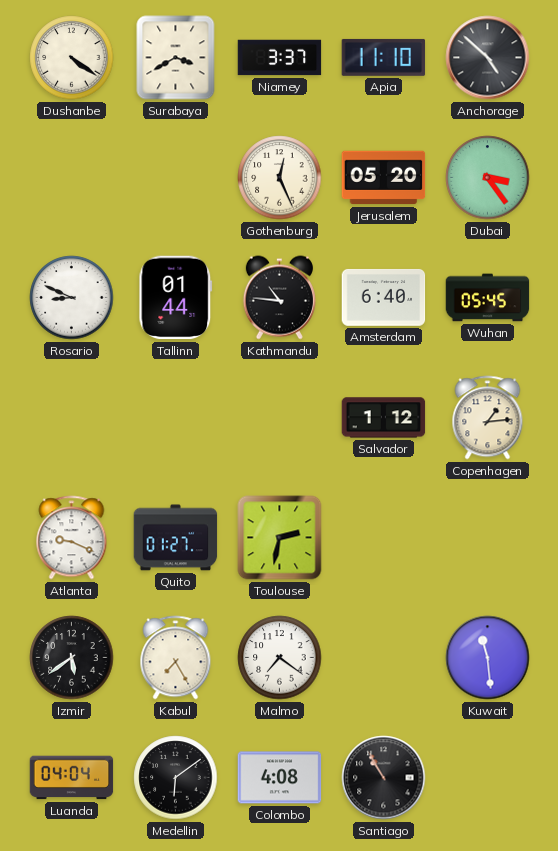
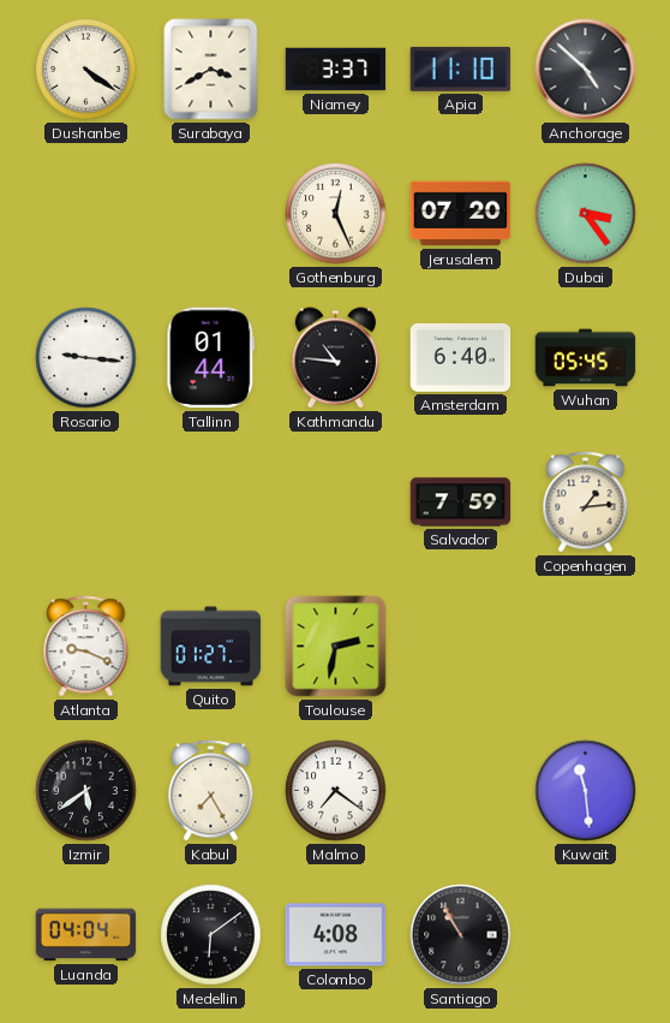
Jerusalem: 05:20 -> 07:20 (461, 214)
Rosario: 8:49 -> 9:16 (86, 358)
Salvador: 1:12 -> 7:59 (461, 502)
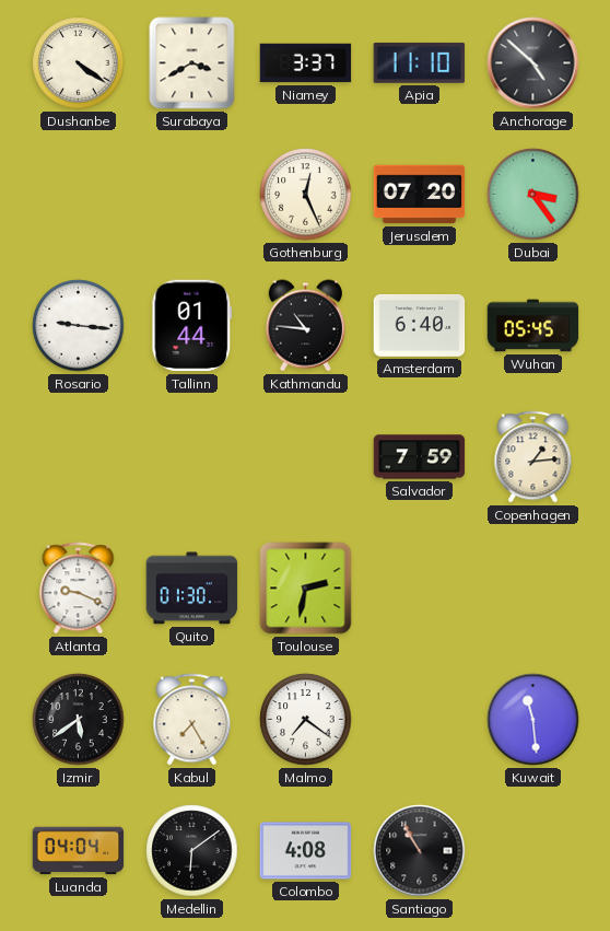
Quito: 01:27 -> 01:30 (192, 589)
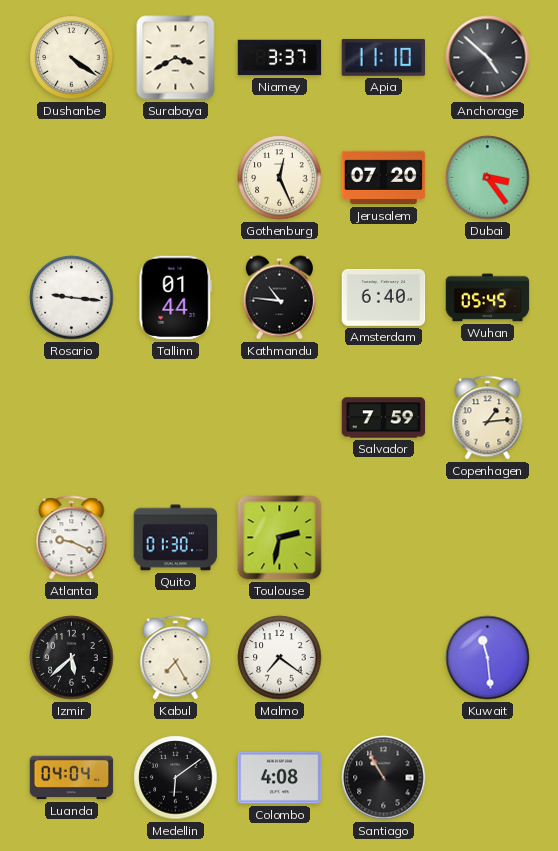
Izmir: 5:39 -> 5:38 (72, 658)
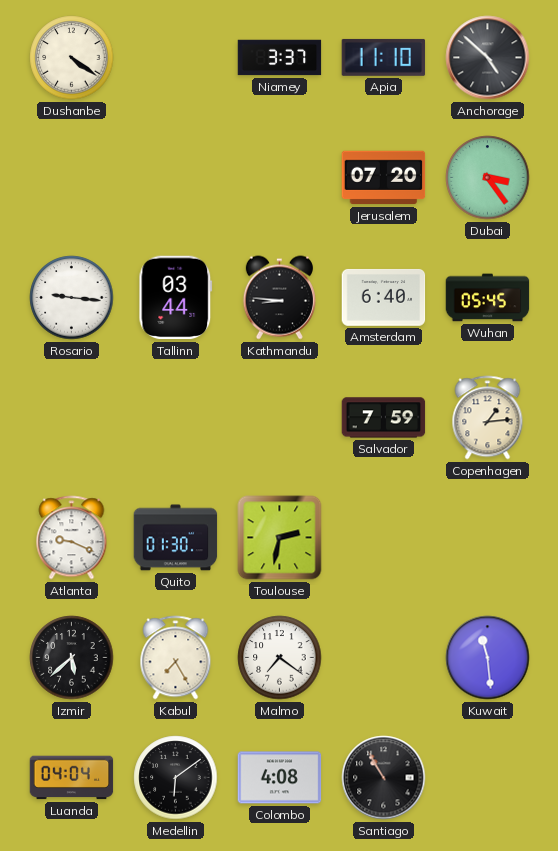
Surabaya: 3:40 -> none (176, 58)
Gothenburg: 12:26 -> none (280, 178)
Tallinn: 01:44 -> 03:44 (176, 298)
Kathmandu: 10:46 -> 8:46 (279, 298)
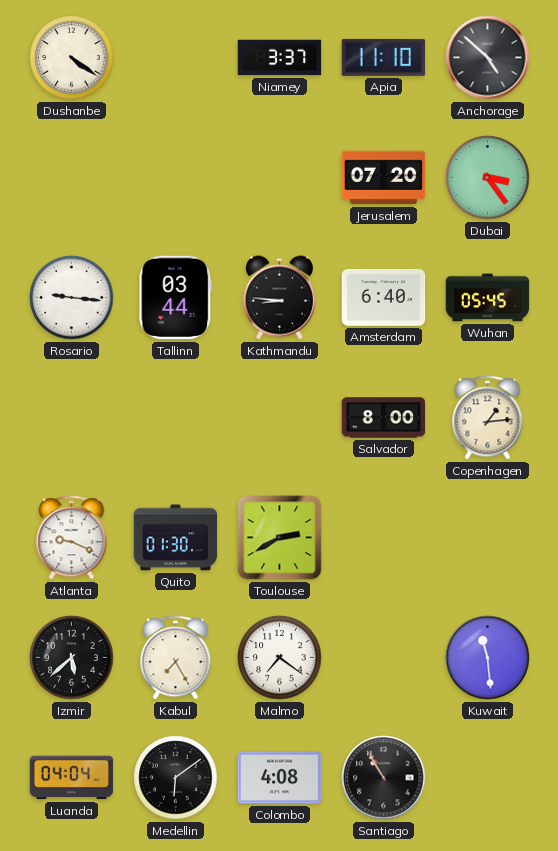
Salvador: 7:59 -> 8:00 (384, 418)
Toulouse: 2:32 -> 2:40 (280, 538)
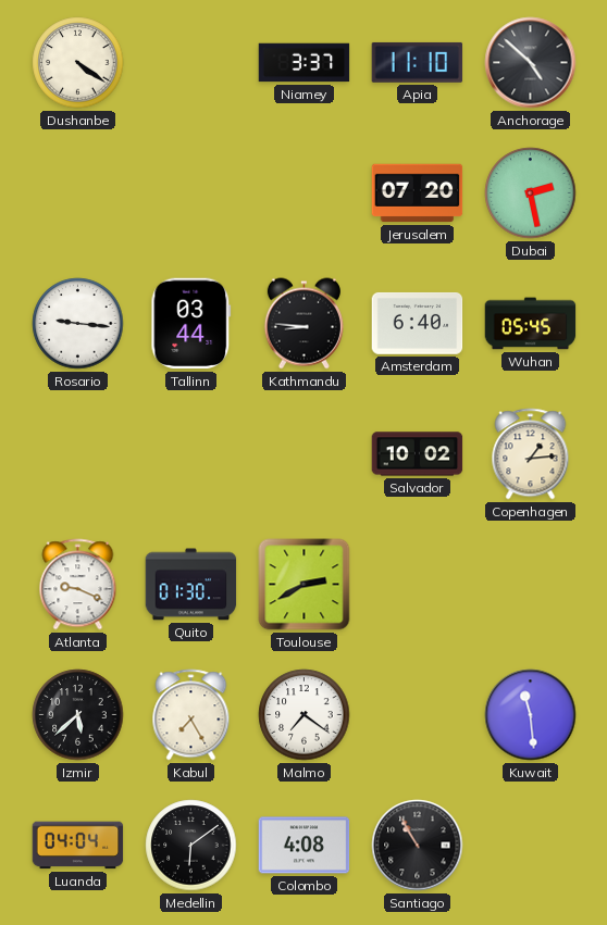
Dubai: 3:24 -> 2:28 (531, 193)
Salvador: 8:00 -> 10:02 (418, 454)
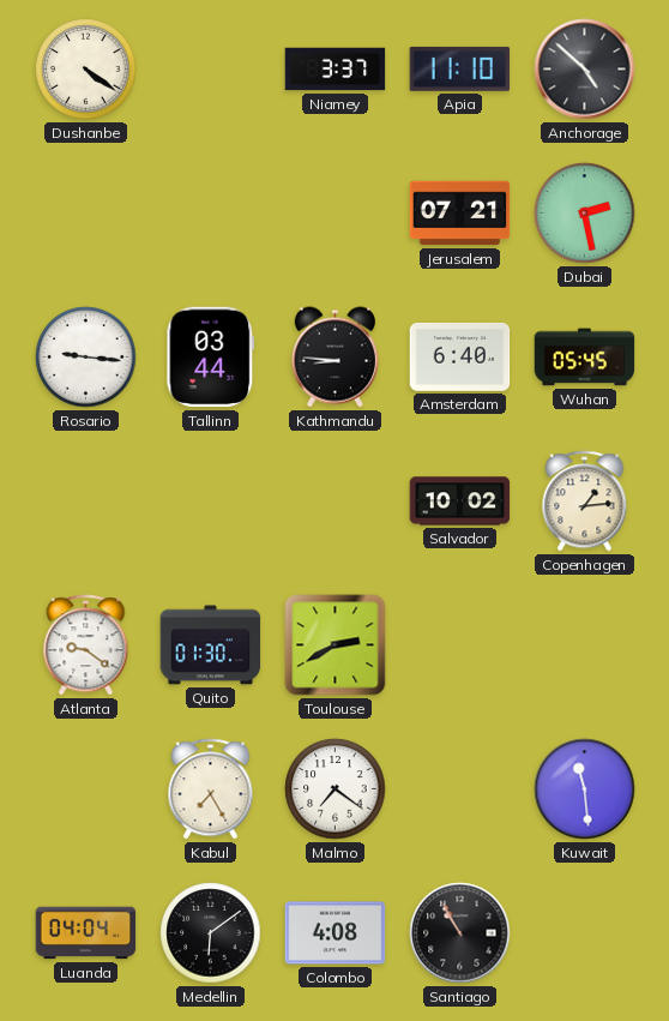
Jerusalem: 07:20 -> 07:21 (460, 214)
Atlanta: 9:19 -> 9:21 (86, 645)
Izmir: 5:38 -> none (78, 715)
